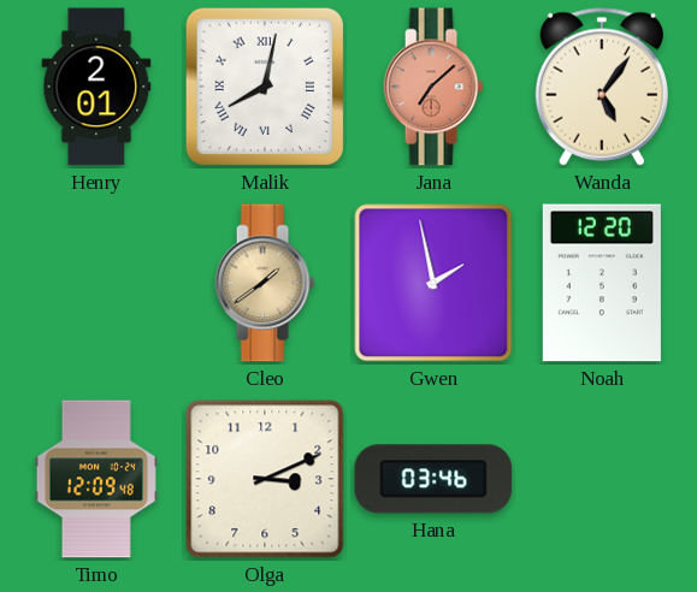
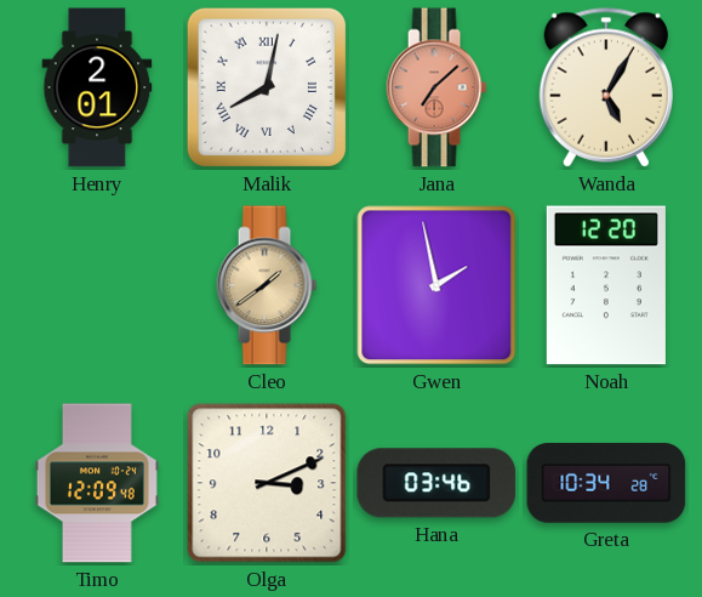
Wanda: 5:06 -> 5:05 (606, 87)
Greta: none -> 10:34 (606, 483)
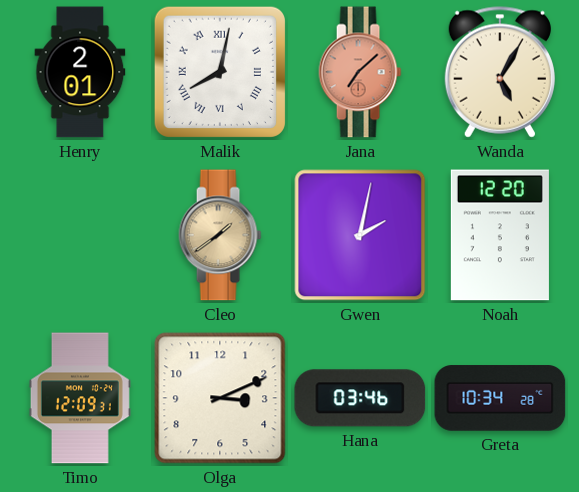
Gwen: 1:58 -> 2:02 (360, 235)
Timo: 12:09:48 -> 12:09:31 (80, 398)
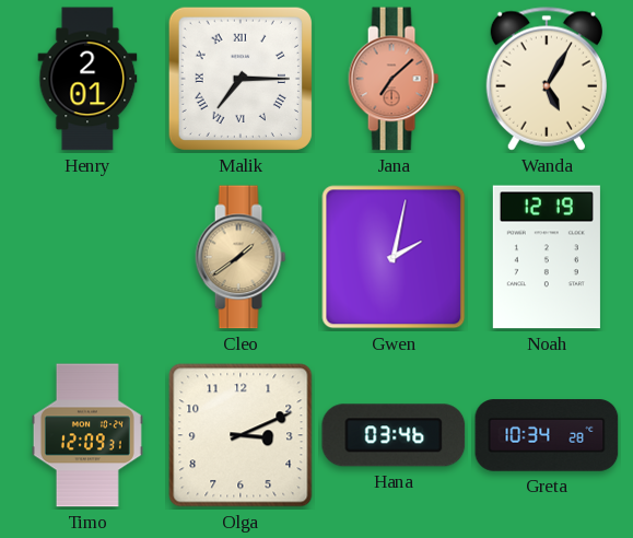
Malik: 8:02 -> 7:15 (241, 79)
Noah: 12:20 -> 12:19 (547, 257)
